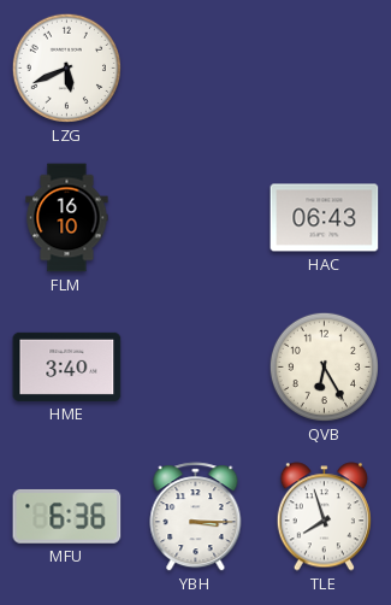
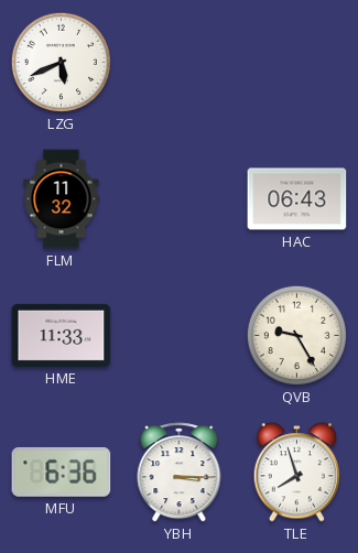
FLM: 16:10 -> 11:32 (62, 199)
HME: 3:40 -> 11:33 (62, 335)
QVB: 6:25 -> 9:25 (296, 335)
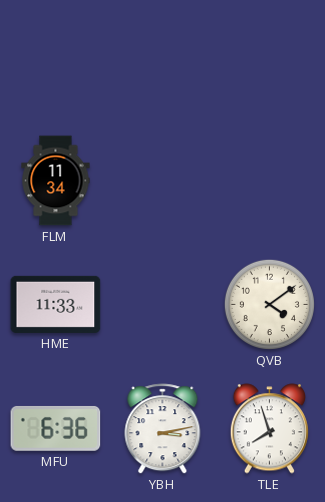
LZG: 5:41 -> none (61, 62)
FLM: 11:32 -> 11:34 (56, 181)
HAC: 06:43 -> none (297, 199)
QVB: 9:25 -> 4:09 (269, 304)
YBH: 3:15 -> 3:13 (163, 429)
